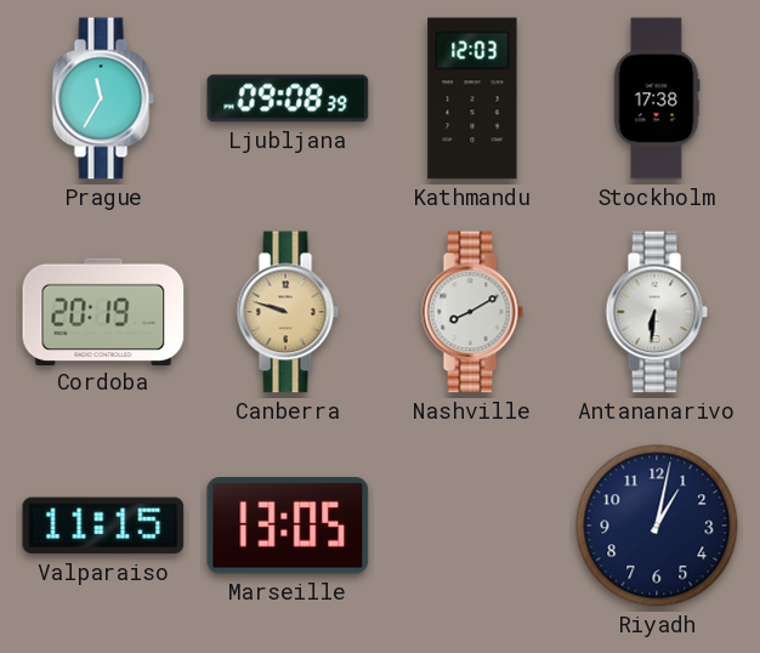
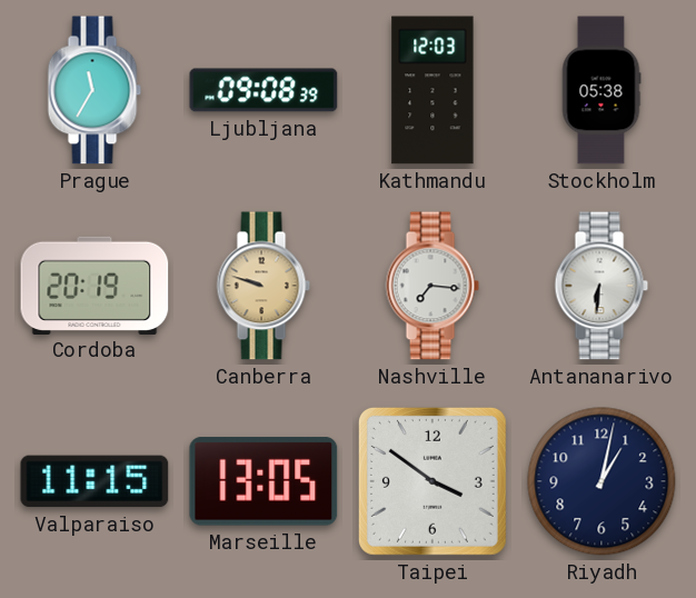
Stockholm: 17:38 -> 05:38 (601, 90)
Nashville: 8:10 -> 7:16 (432, 286)
Taipei: none -> 3:51 (432, 481)
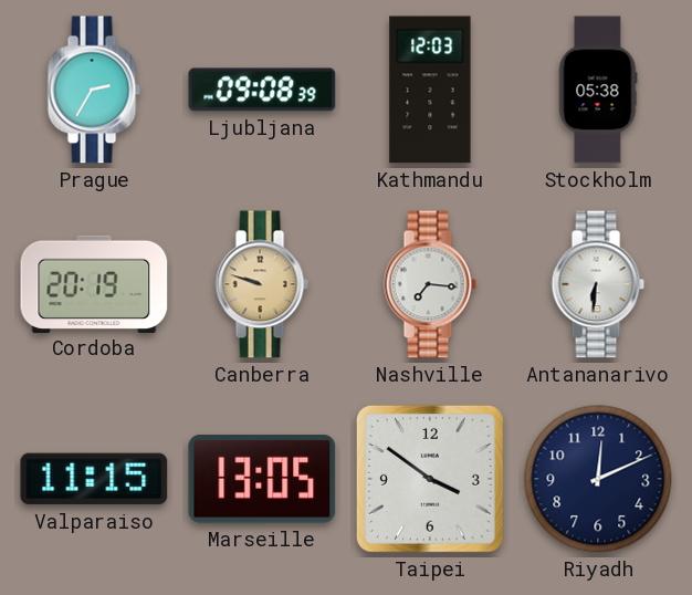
Prague: 11:35 -> 2:35 (94, 90)
Riyadh: 1:02 -> 12:11 (598, 479)
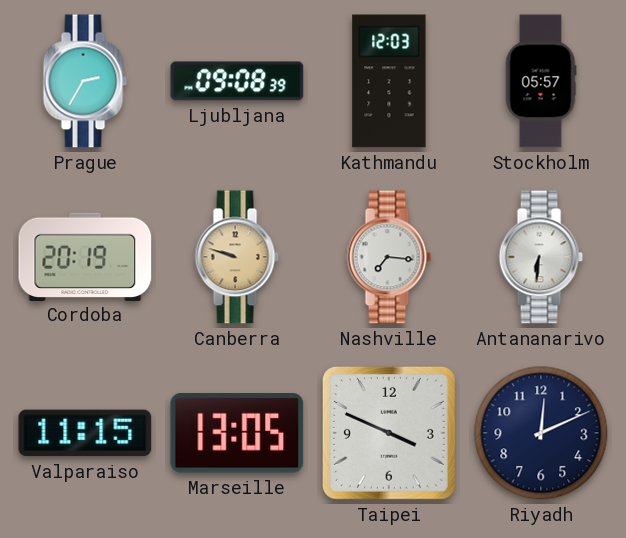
Stockholm: 05:38 -> 05:57 (541, 81)
Taipei: 3:51 -> 3:49 (389, 433)
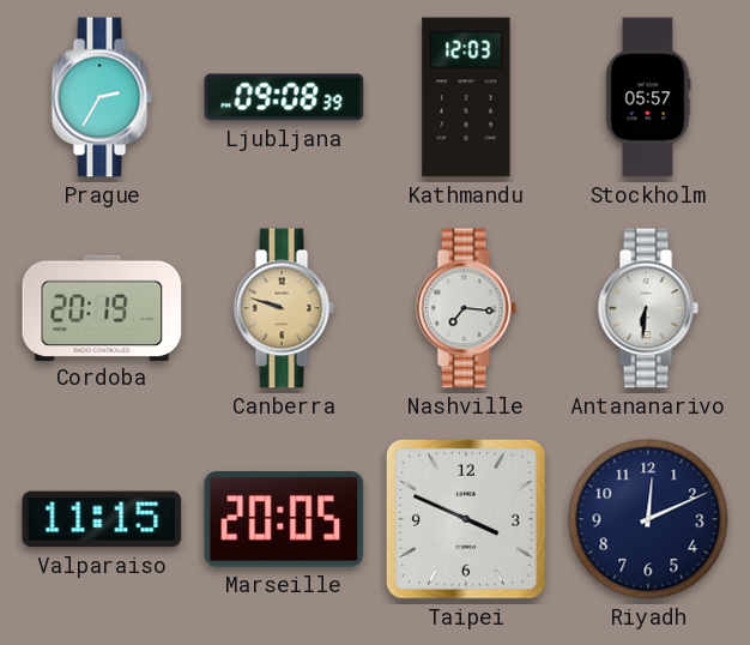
Marseille: 13:05 -> 20:05 (284, 519)
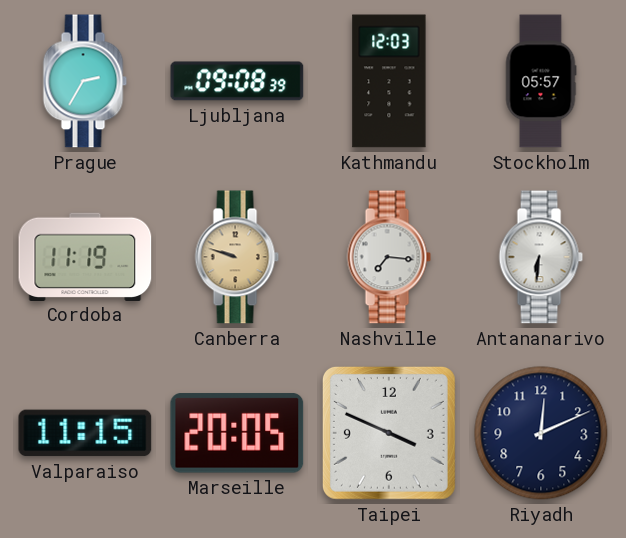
Cordoba: 20:19 -> 11:19 (85, 256)
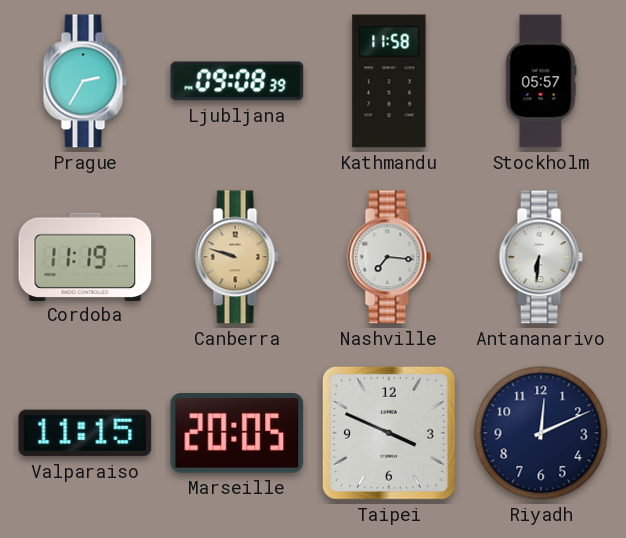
Kathmandu: 12:03 -> 11:58 (389, 81)
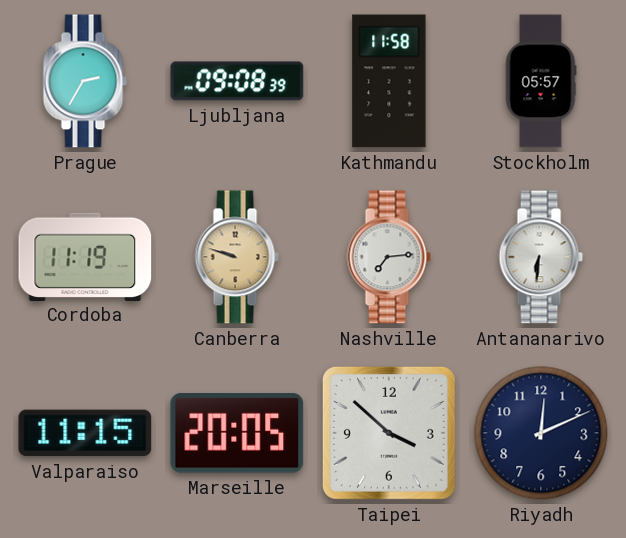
Nashville: 7:16 -> 7:14 (389, 257)
Taipei: 3:49 -> 3:52 (389, 433)
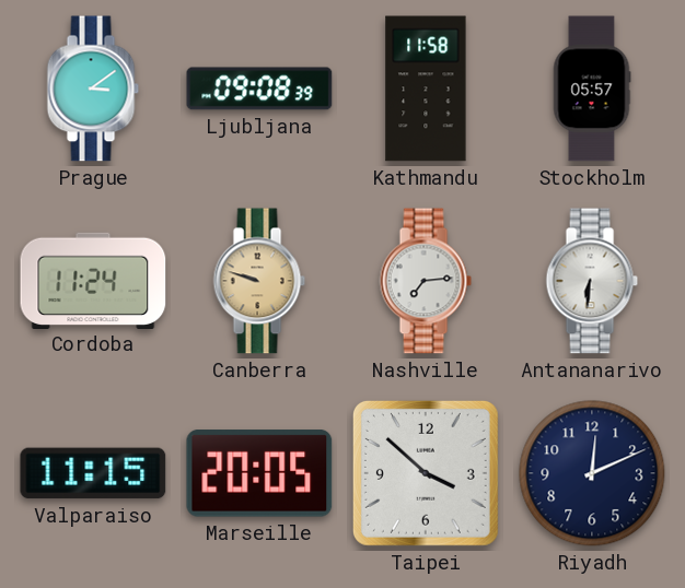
Prague: 2:35 -> 3:09 (93, 89)
Cordoba: 11:19 -> 11:24 (93, 280)
